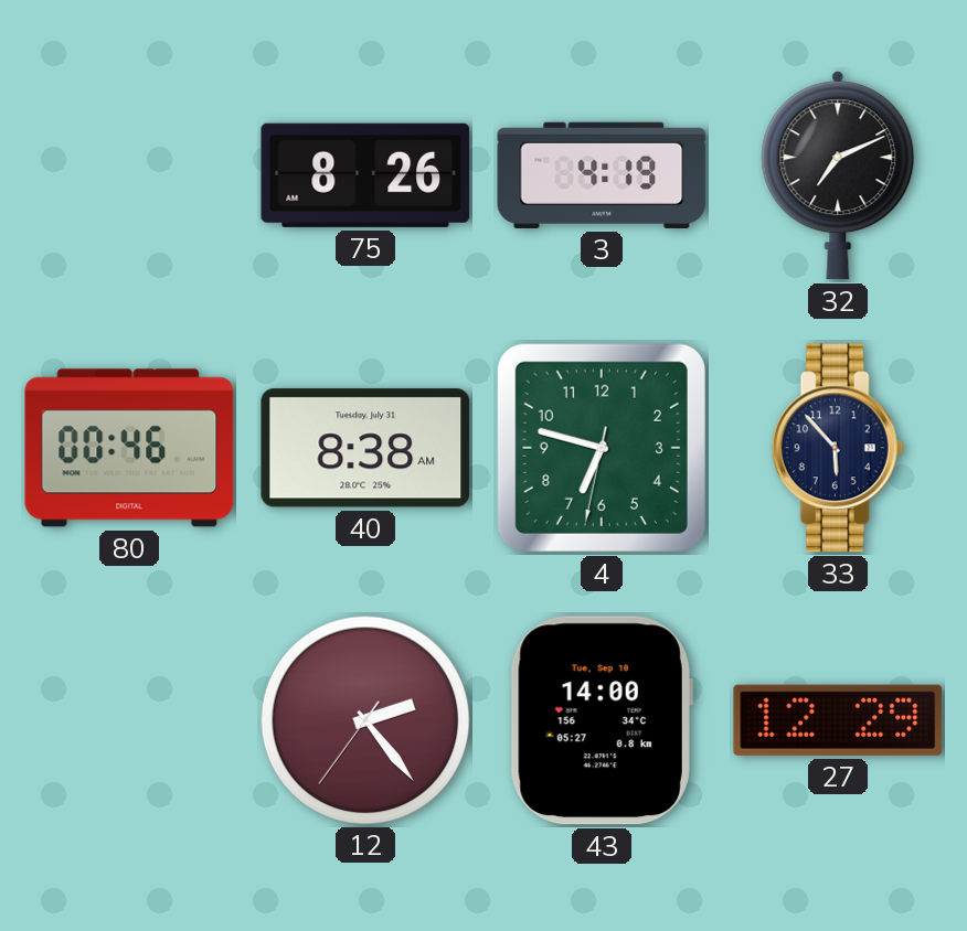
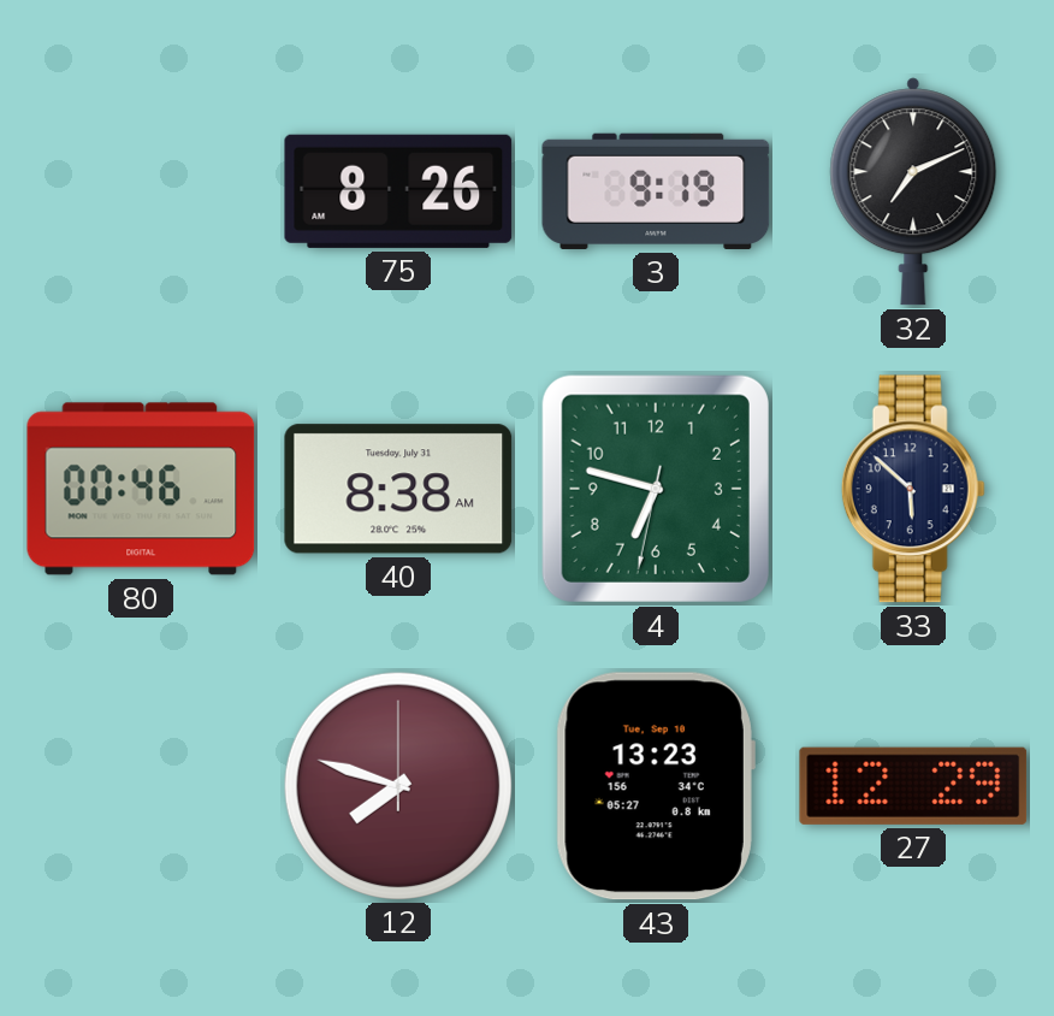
3: 4:19 -> 9:19 (656, 191)
33: 5:53 -> 5:52 (913, 489)
12: 2:23 -> 7:48 (397, 785)
43: 14:00 -> 13:23 (656, 786)
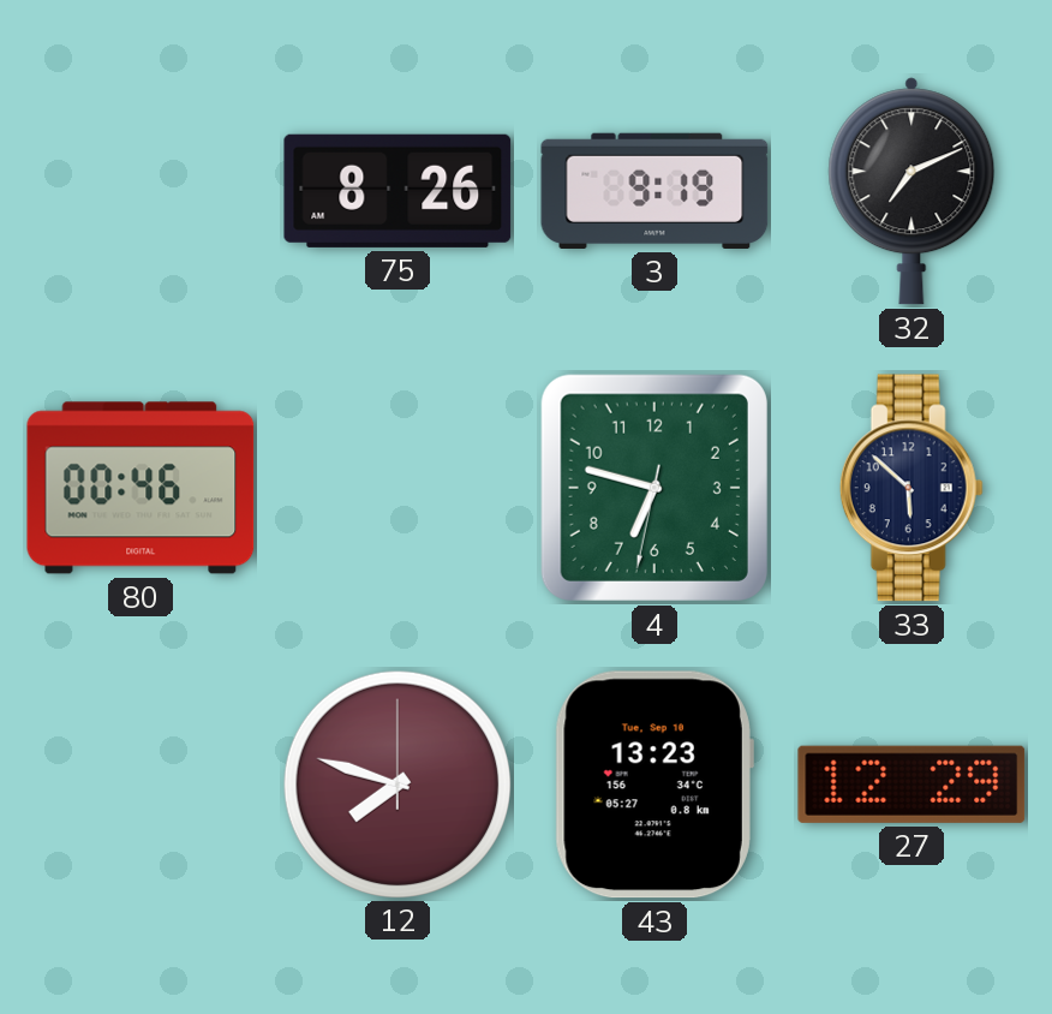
40: 8:38 -> none (398, 489)
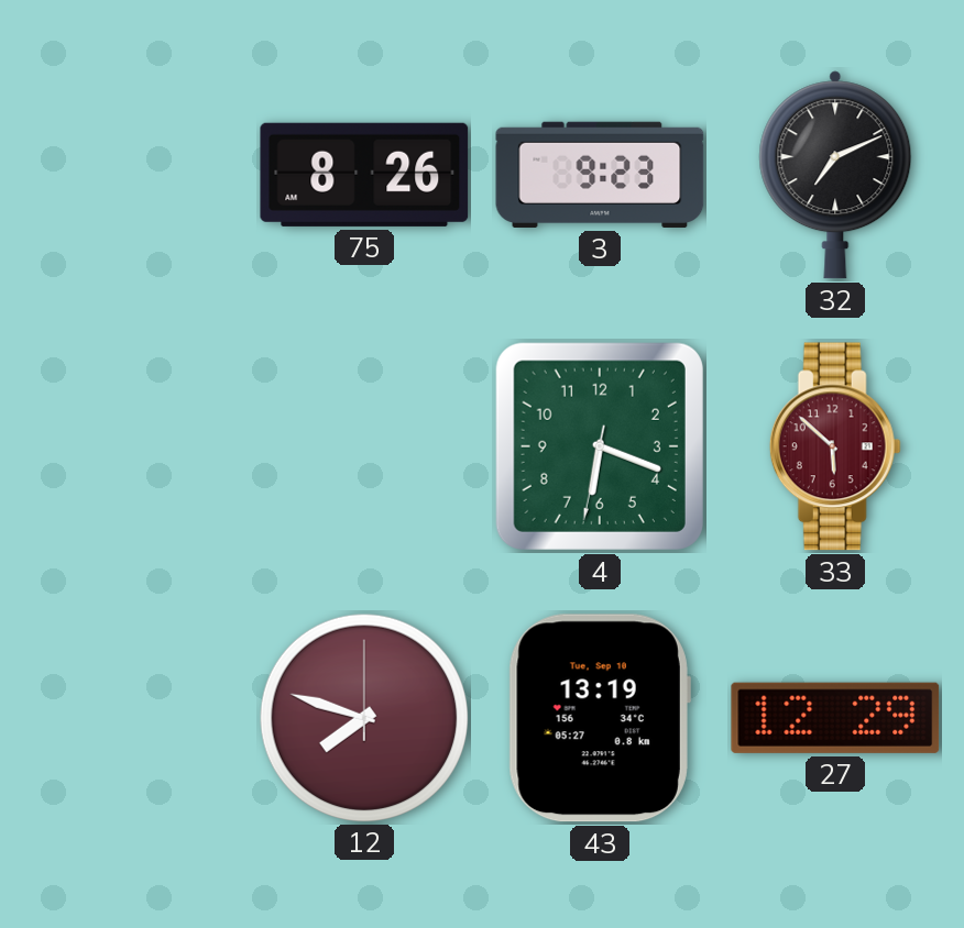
3: 9:19 -> 9:23 (600, 175)
80: 00:46 -> none (141, 488)
4: 6:47 -> 6:18 (600, 446)
33 dial: navy -> burgundy (835, 446)
43: 13:23 -> 13:19 (600, 718)
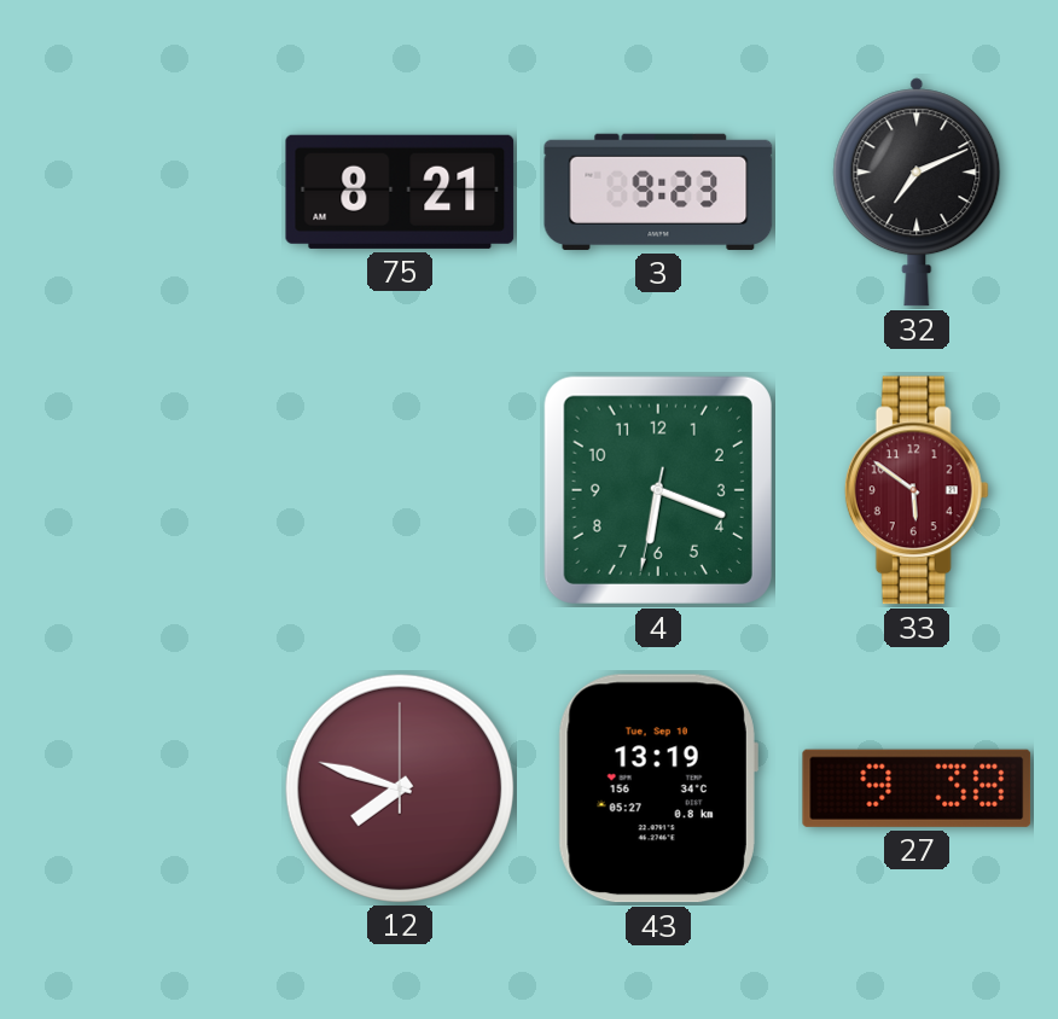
75: 8:26 -> 8:21 (400, 192)
33: 5:52 -> 5:51 (917, 490)
27: 12:29 -> 9:38 (917, 788)
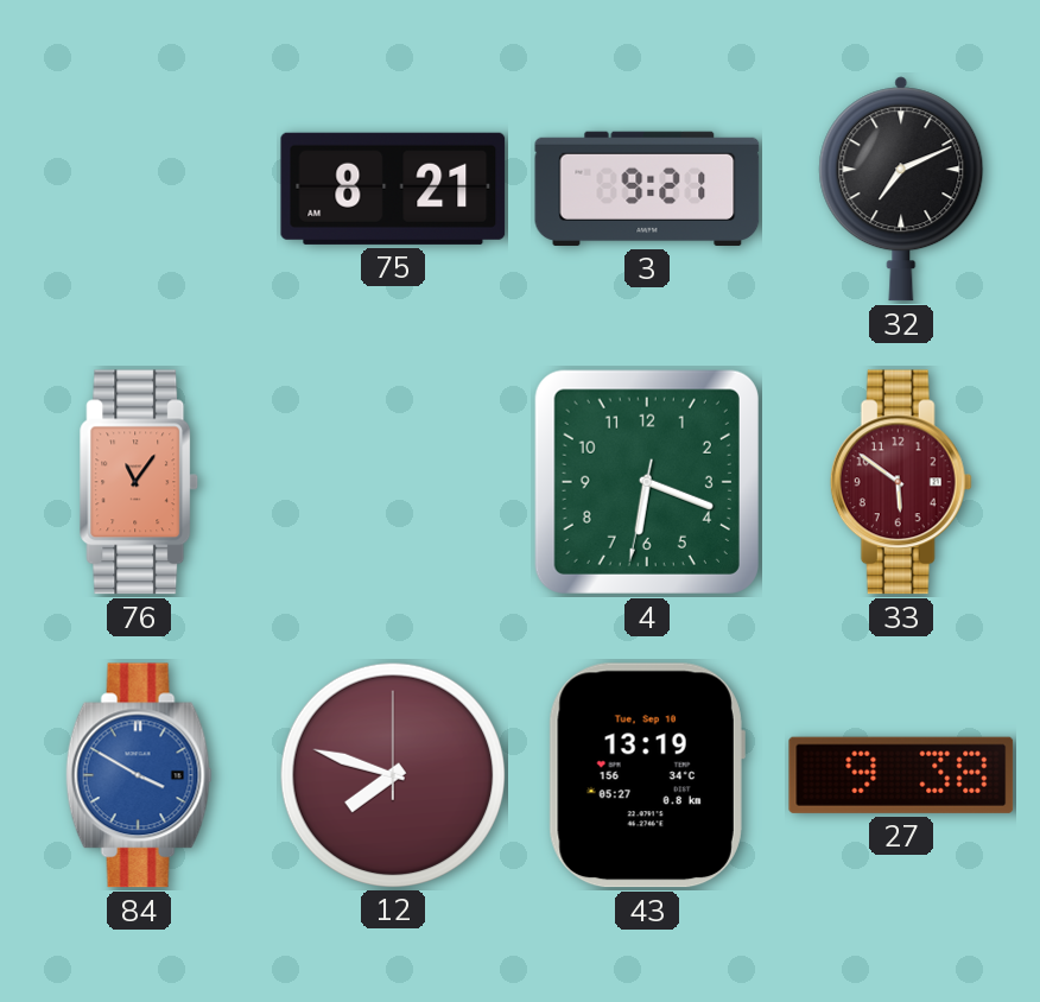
3: 9:23 -> 9:21 (647, 189)
76: none -> 11:06 (139, 482)
84: none -> 3:50 (139, 775)
